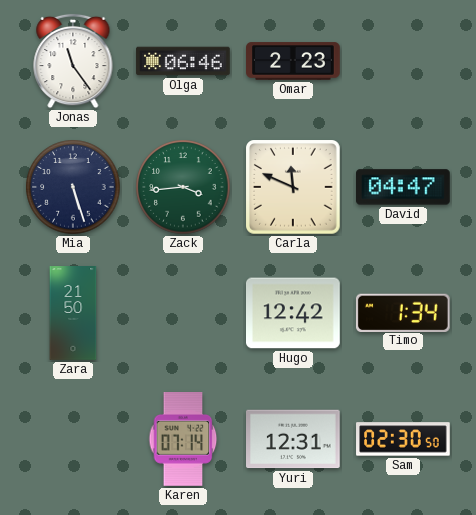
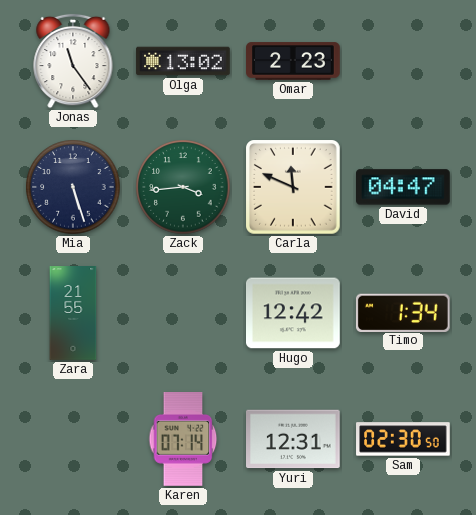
Olga: 06:46 -> 13:02 (183, 61)
Zara: 21:50 -> 21:55 (73, 313)
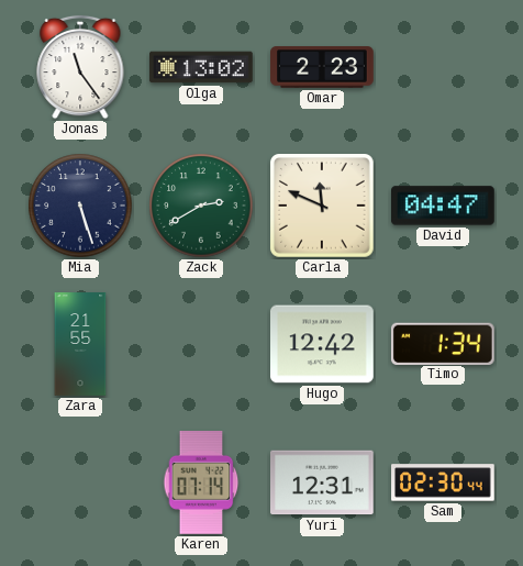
Zack: 3:44 -> 2:40 (201, 206)
Sam: 02:30:50 -> 02:30:44 (443, 482)
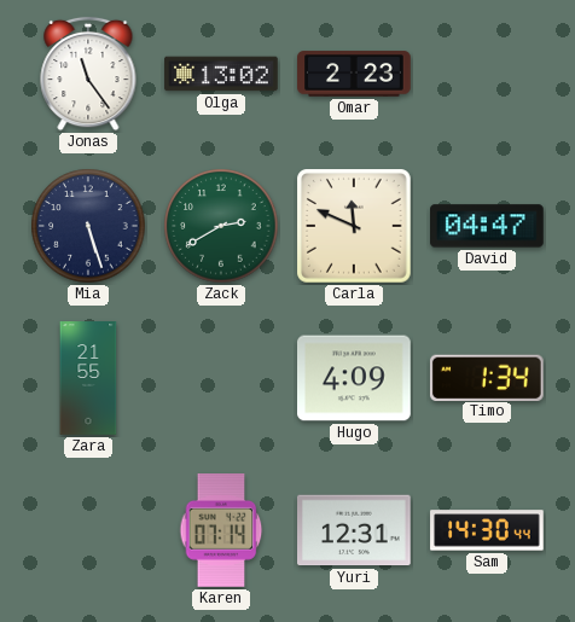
Hugo: 12:42 -> 4:09 (355, 378)
Sam: 02:30 -> 14:30 (487, 530)
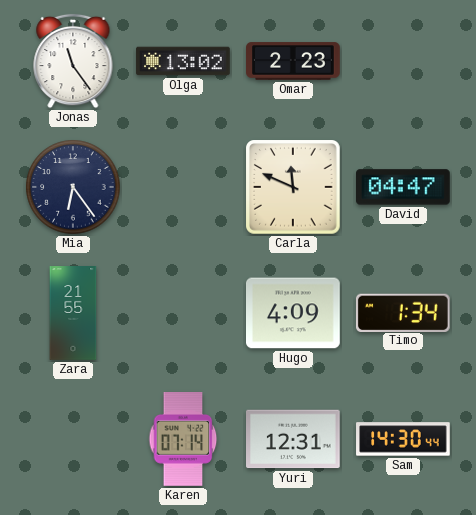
Mia: 5:27 -> 6:24 (73, 187)
Zack: 2:40 -> none (221, 226)
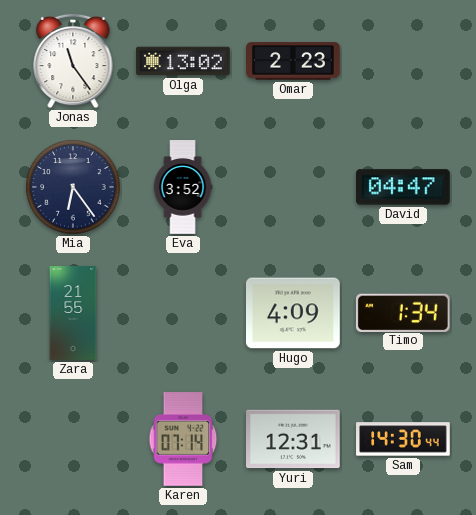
Eva: none -> 3:52 (183, 187)
Carla: 11:49 -> none (294, 188)
